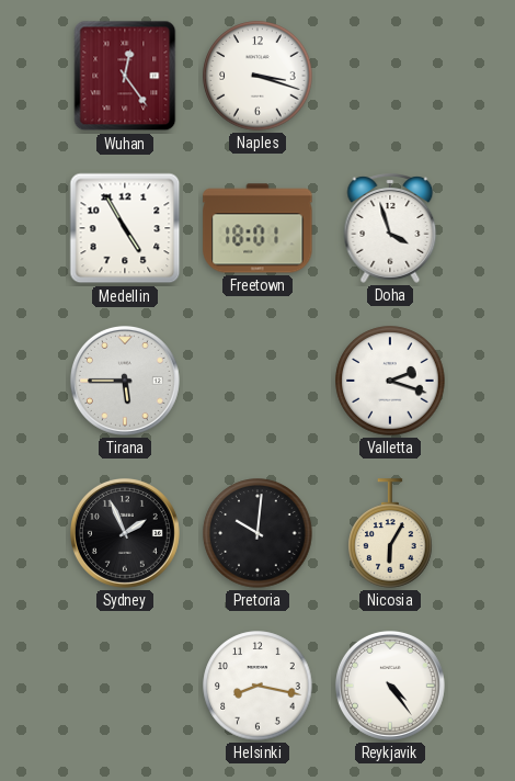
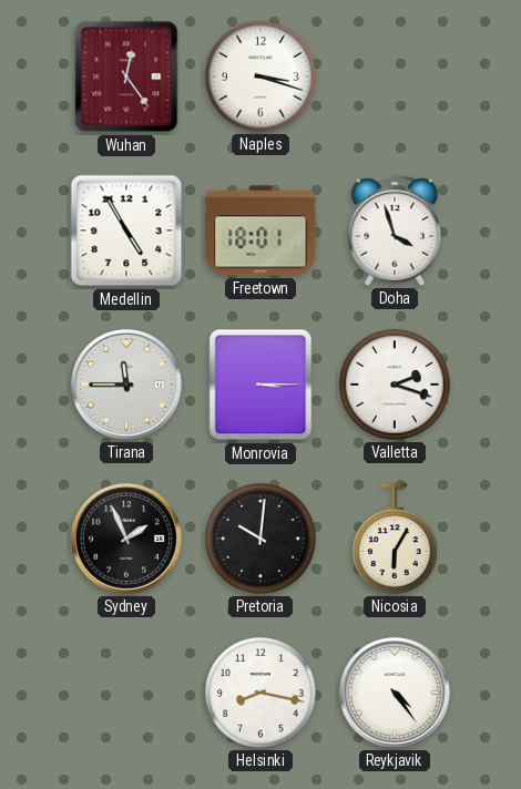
Tirana: 5:45 -> 11:45 (126, 385)
Monrovia: none -> 3:15 (260, 385)
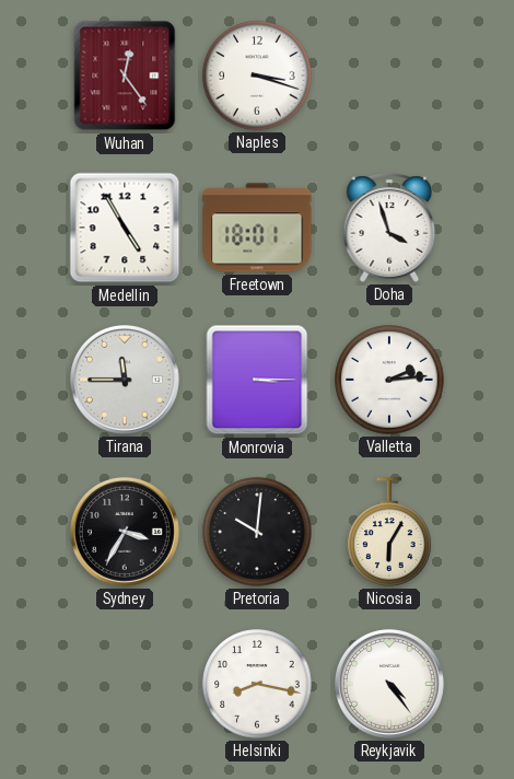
Valletta: 2:18 -> 2:14 (389, 380)
Sydney: 1:56 -> 3:35 (125, 532)
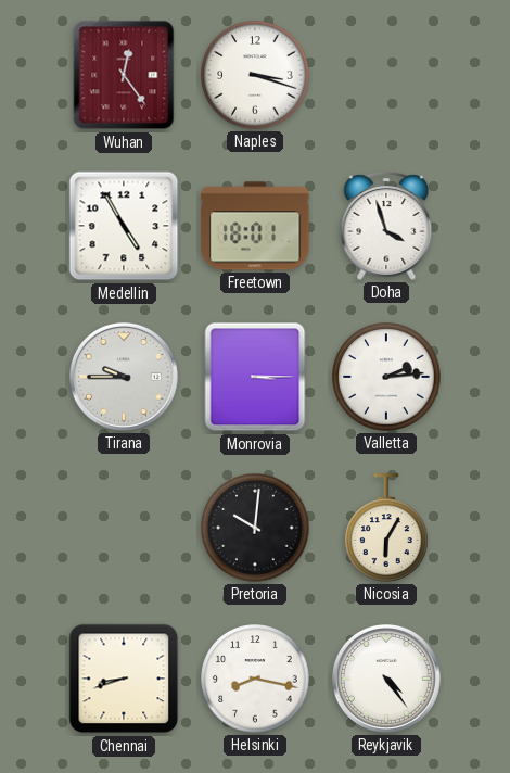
Tirana: 11:45 -> 9:45 (124, 377)
Sydney: 3:35 -> none (125, 532)
Chennai: none -> 8:42 (124, 679)
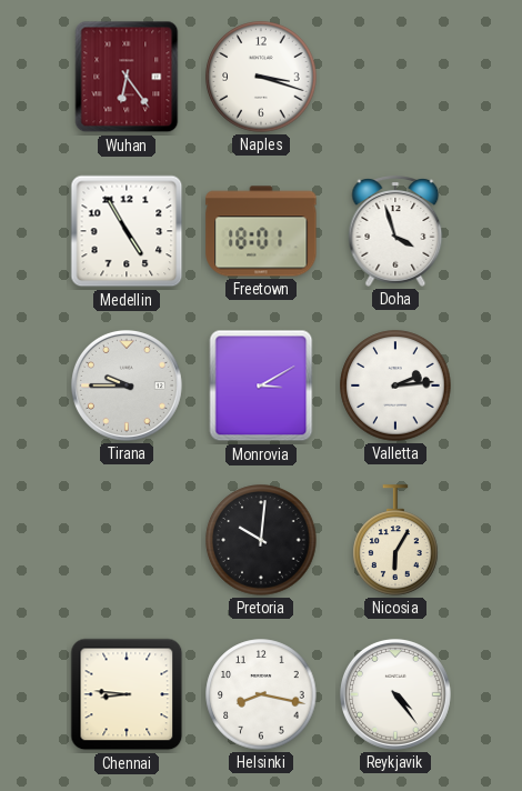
Wuhan: 12:24 -> 6:24 (127, 77)
Monrovia: 3:15 -> 3:10 (261, 386)
Chennai: 8:42 -> 8:46 (127, 694)
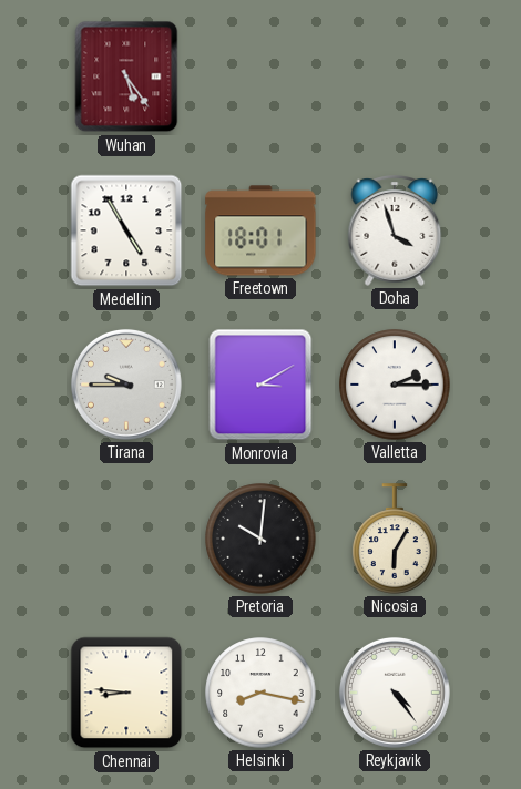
Wuhan: 6:24 -> 5:24 (126, 76)
Naples: 3:18 -> none (261, 77)
Valletta: 2:14 -> 2:15 (395, 385)
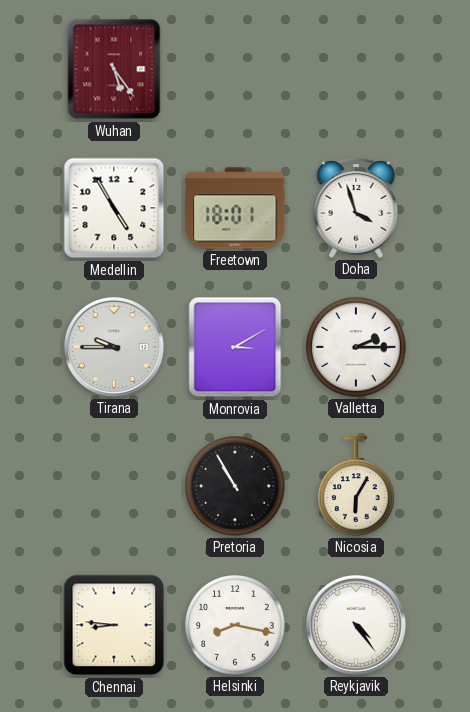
Pretoria: 10:01 -> 10:55 (235, 486)
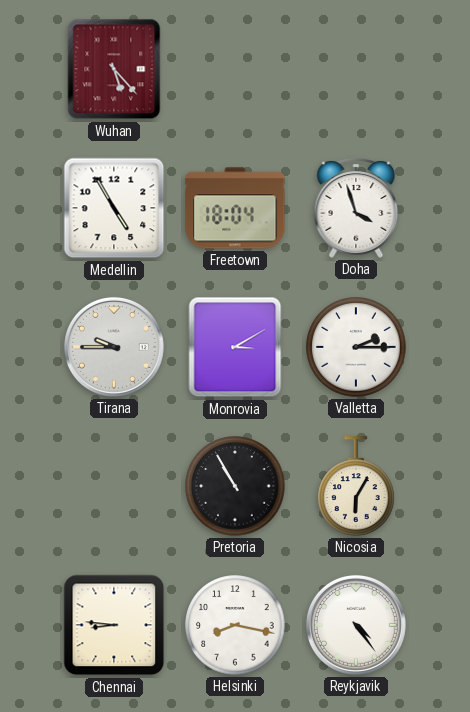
Wuhan: 5:24 -> 5:23 (114, 69)
Freetown: 18:01 -> 18:04 (235, 208)
